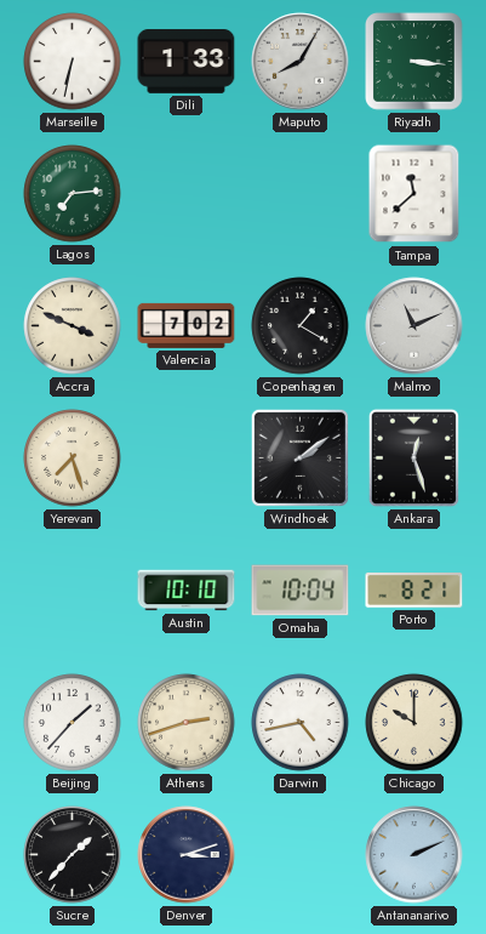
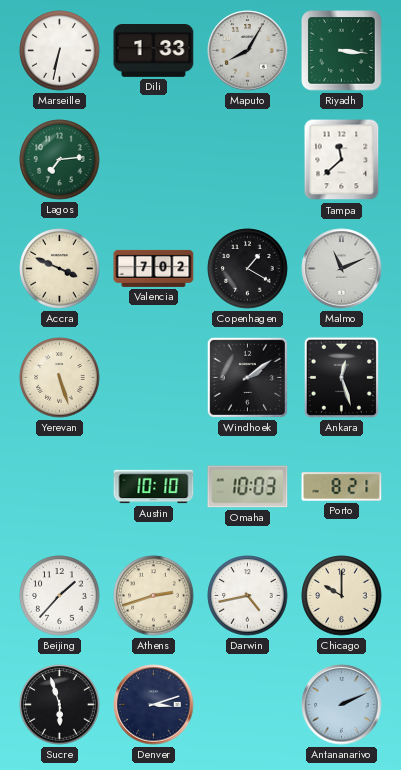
Yerevan: 7:27 -> 5:27 (60, 378)
Omaha: 10:04 -> 10:03 (248, 487)
Sucre: 1:37 -> 5:57 (60, 705)
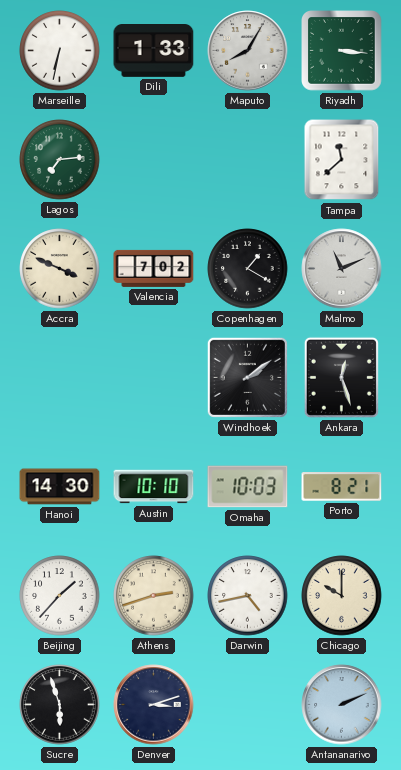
Yerevan: 5:27 -> none (60, 378)
Hanoi: none -> 14:30 (60, 487)
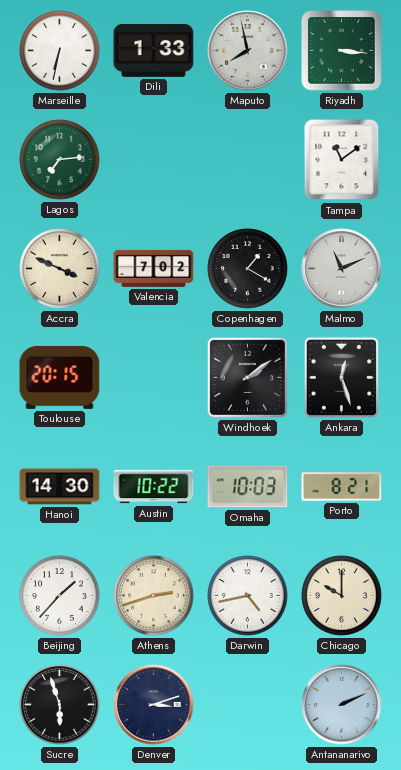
Maputo: 8:05 -> 7:58 (248, 51)
Tampa: 11:38 -> 11:09 (342, 160)
Toulouse: none -> 20:15 (60, 377)
Austin: 10:10 -> 10:22 (154, 487)
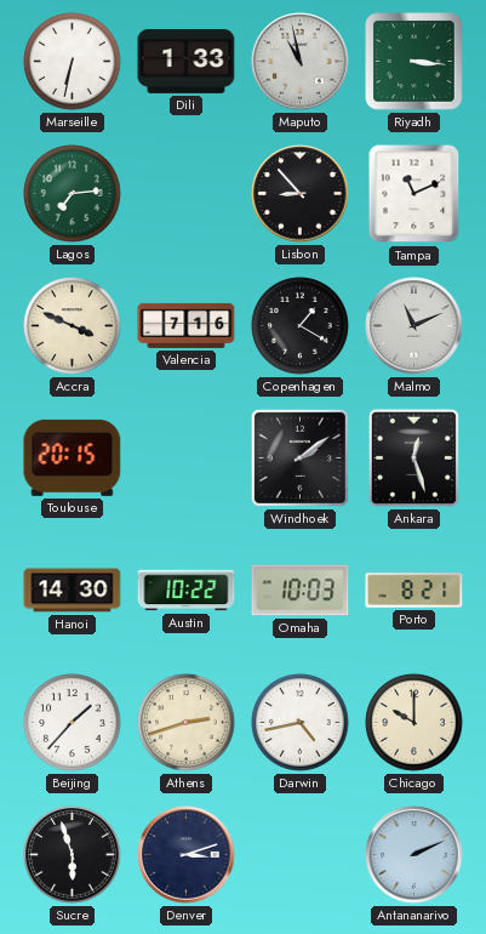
Maputo: 7:58 -> 10:58 (301, 62)
Lisbon: none -> 8:53 (301, 194)
Tampa: 11:09 -> 11:11 (414, 194)
Valencia: 7:02 -> 7:16 (187, 325)
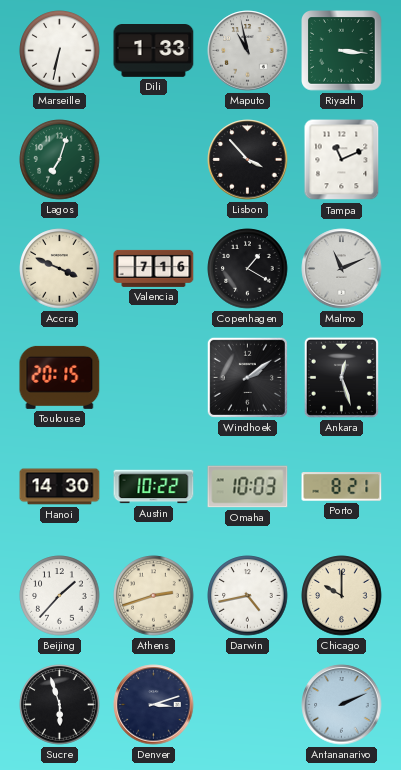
Lagos: 7:14 -> 7:03 (60, 160)
Lisbon: 8:53 -> 3:53 (248, 160)
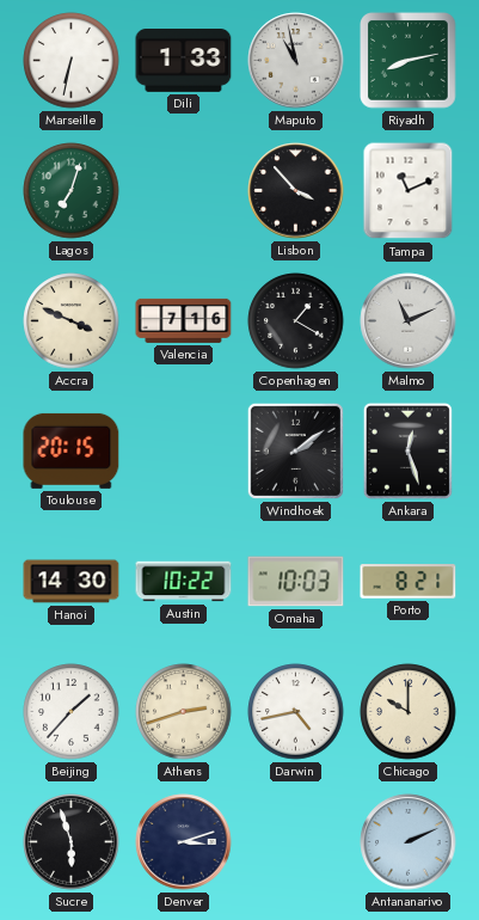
Riyadh: 3:16 -> 8:13 (409, 61)
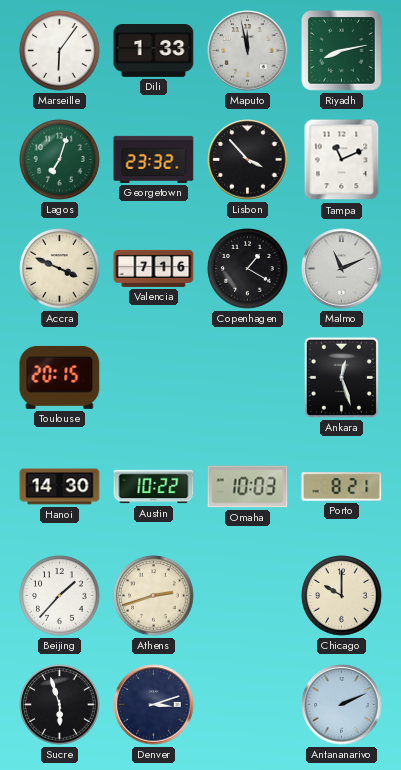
Marseille: 6:32 -> 6:06 (60, 51)
Maputo: 10:58 -> 11:58 (248, 51)
Georgetown: none -> 23:32 (154, 159)
Windhoek: 2:09 -> none (295, 450)
Darwin: 4:43 -> none (296, 712)
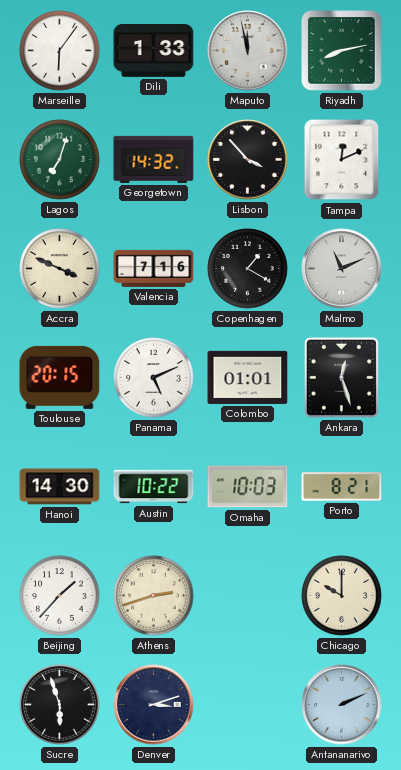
Georgetown: 23:32 -> 14:32 (154, 159)
Tampa: 11:11 -> 12:11 (342, 160)
Panama: none -> 5:11 (154, 378)
Colombo: none -> 01:01 (248, 377)
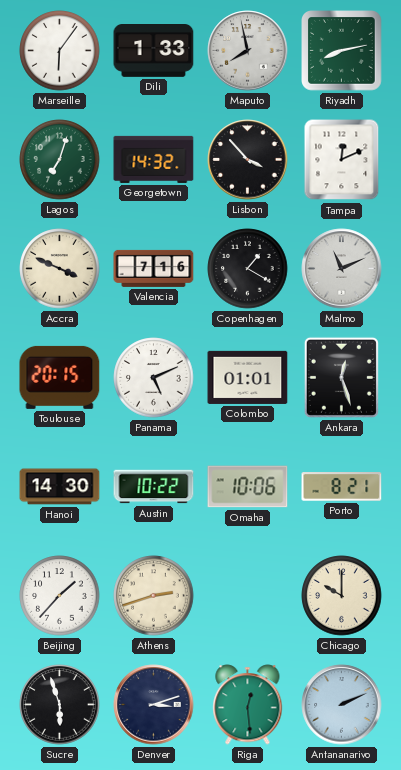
Maputo: 11:58 -> 7:58 (248, 51)
Omaha: 10:03 -> 10:06 (248, 487)
Riga: none -> 12:29 (248, 705)
